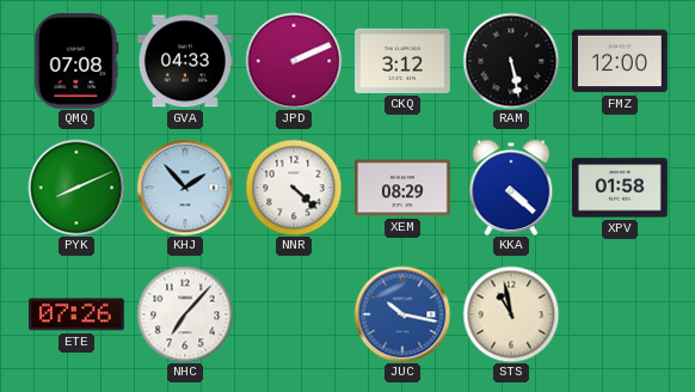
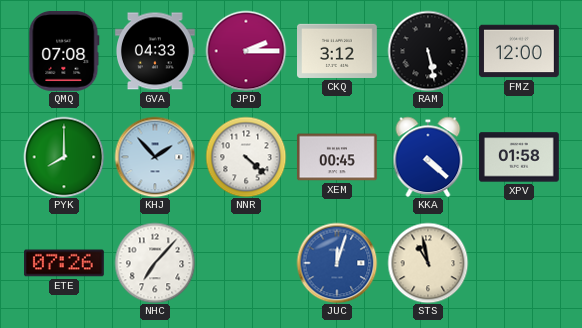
JPD: 2:11 -> 2:15 (246, 51)
PYK: 8:11 -> 8:00 (64, 157)
XEM: 08:29 -> 00:45 (337, 157)
JUC: 10:17 -> 12:03 (337, 263)
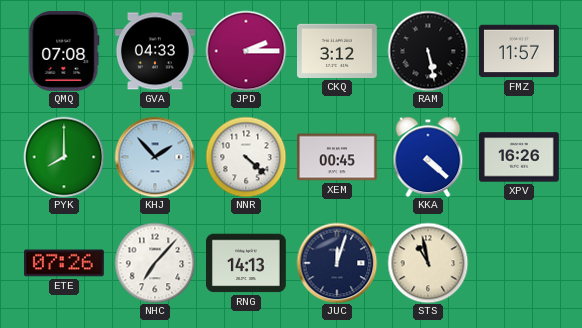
FMZ: 12:00 -> 11:57 (520, 51)
XPV: 01:58 -> 16:26 (520, 157)
RNG: none -> 14:13 (247, 263)
JUC dial: blue -> navy (337, 263)
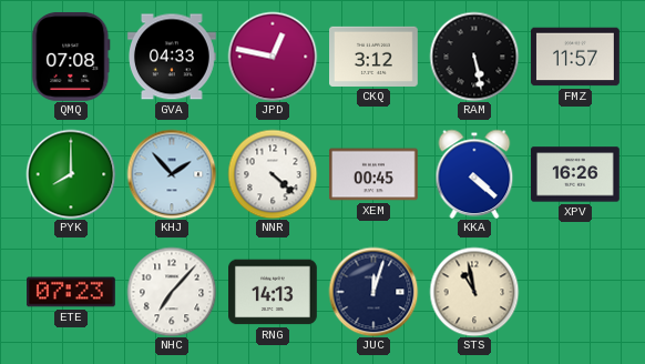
JPD: 2:15 -> 12:47 (273, 57)
ETE: 07:26 -> 07:23 (72, 292)
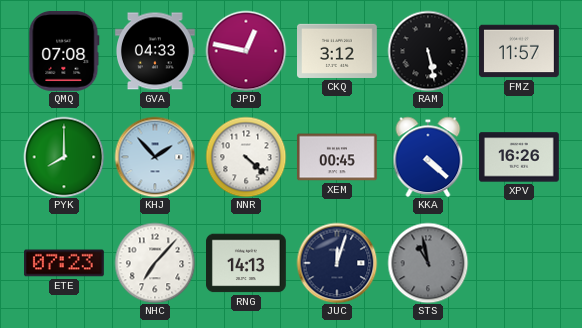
STS dial: cream -> grey (428, 263)
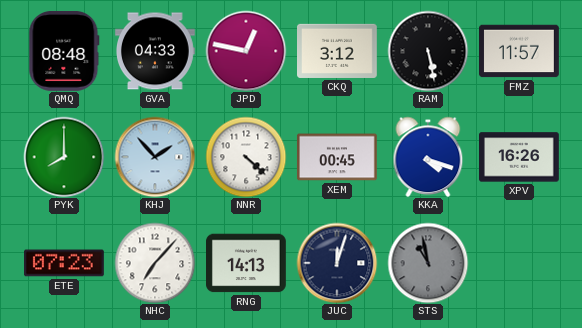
QMQ: 07:08 -> 08:48 (64, 51)
KKA: 4:22 -> 4:18 (428, 157)
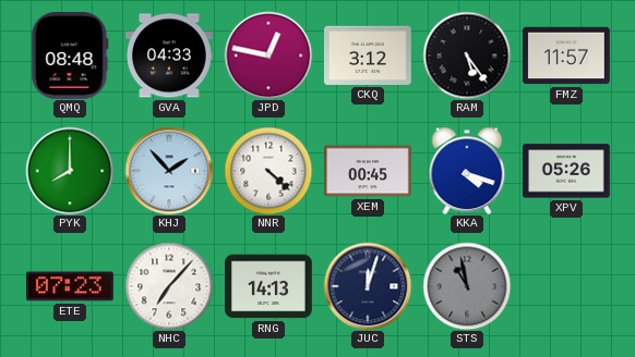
RAM: 5:28 -> 5:24 (467, 56)
XPV: 16:26 -> 05:26 (567, 171)
